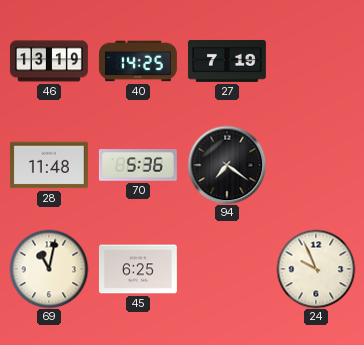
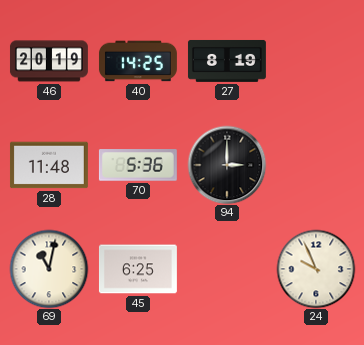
46: 13:19 -> 20:19 (49, 61)
27: 7:19 -> 8:19 (227, 61)
94: 7:21 -> 3:00 (227, 165)
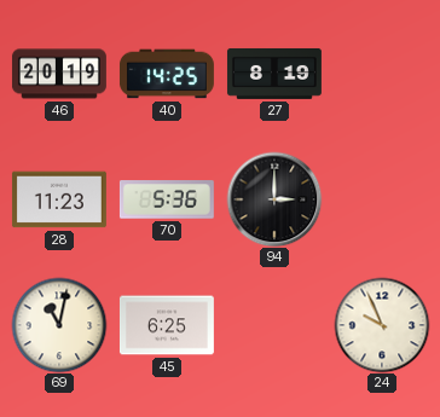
28: 11:48 -> 11:23 (59, 199)
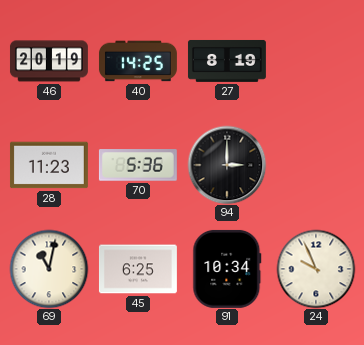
91: none -> 10:34 (227, 269)
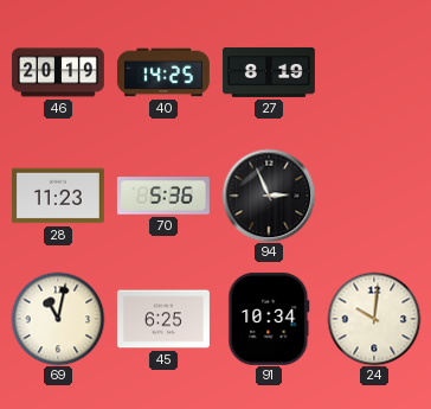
94: 3:00 -> 2:56 (269, 196)
24: 9:56 -> 10:01 (374, 319)
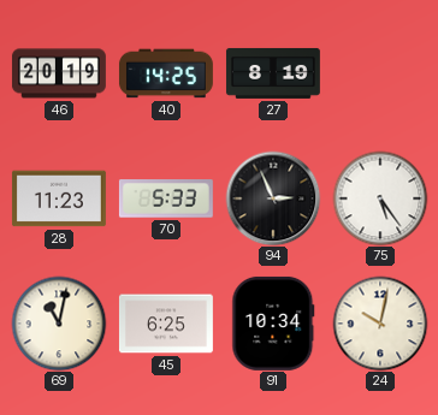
70: 5:36 -> 5:33 (166, 198)
75: none -> 5:24 (380, 198)
24: 10:01 -> 10:02 (380, 324)
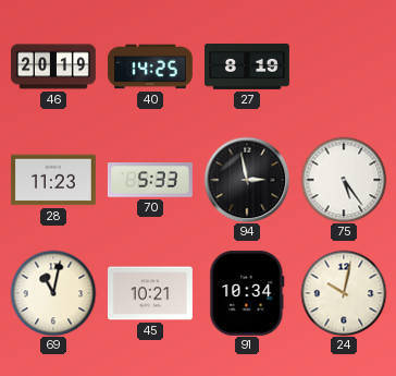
94: 2:56 -> 2:58 (247, 180)
45: 6:25 -> 10:21 (150, 293)
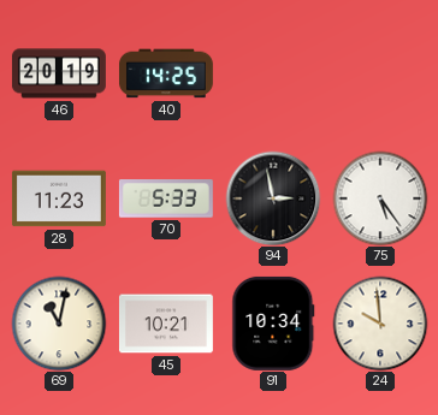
27: 8:19 -> none (247, 66)
24: 10:02 -> 9:59 (380, 324)
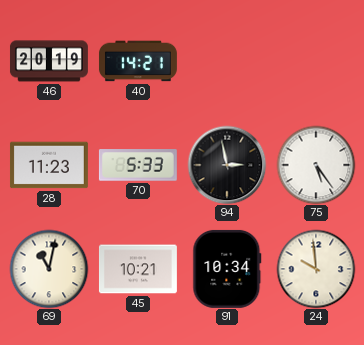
40: 14:25 -> 14:21 (138, 61)
